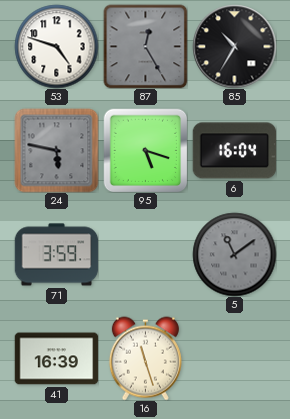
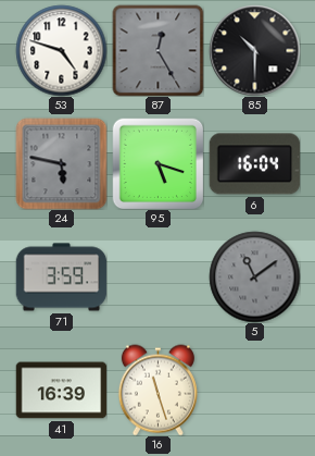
85: 10:35 -> 10:30 (254, 50)
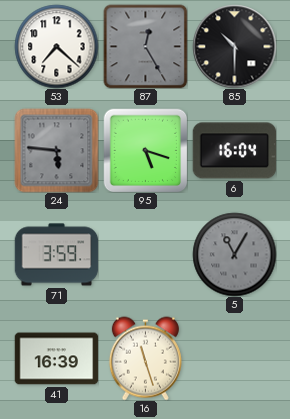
53: 4:48 -> 7:22 (56, 46)
24: 5:47 -> 5:46 (56, 150)
5: 11:09 -> 11:05 (234, 254)
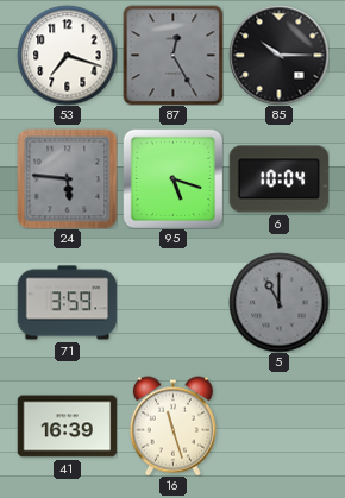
53: 7:22 -> 7:18 (67, 55)
85: 10:30 -> 10:15 (278, 55)
6: 16:04 -> 10:04 (278, 179)
5: 11:05 -> 11:00 (278, 302)
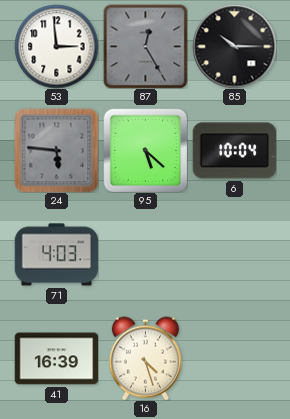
53: 7:18 -> 2:59 (56, 46)
95: 5:18 -> 5:22 (145, 150)
71: 3:59 -> 4:03 (56, 255)
5: 11:00 -> none (278, 302)
16: 11:27 -> 4:27 (145, 358)
